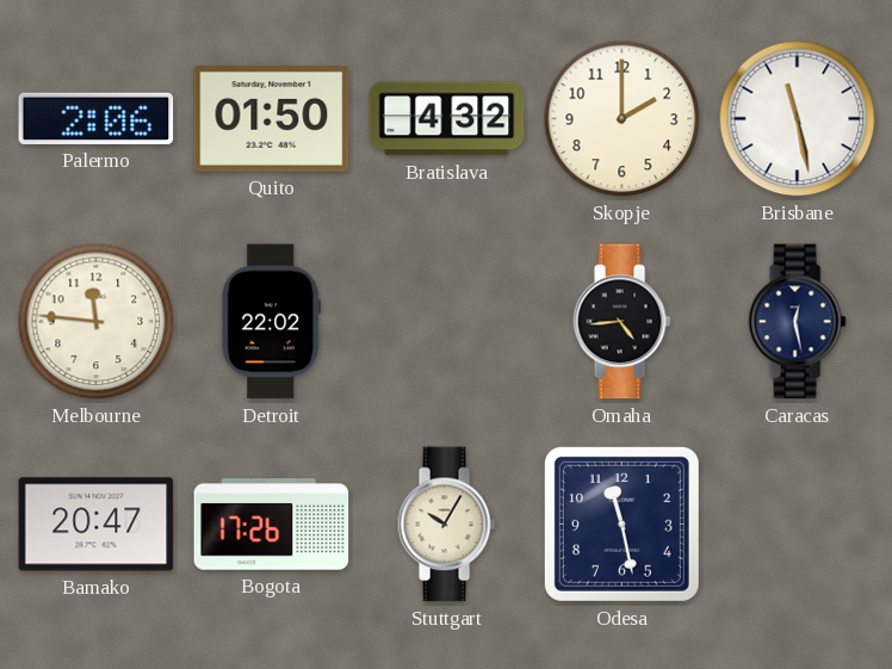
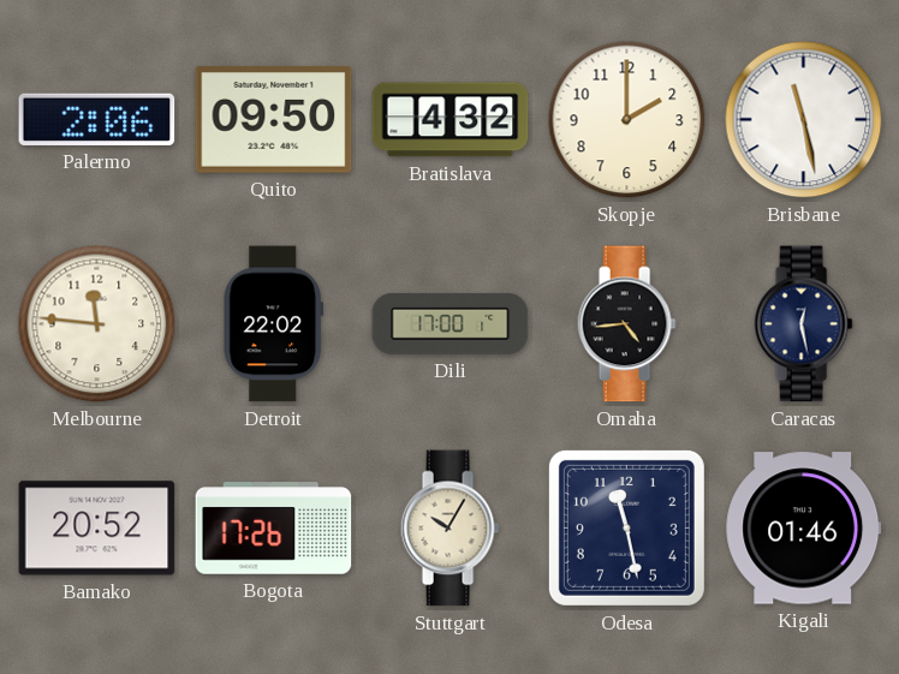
Quito: 01:50 -> 09:50 (274, 120)
Dili: none -> 17:00 (451, 323)
Bamako: 20:47 -> 20:52 (97, 529)
Kigali: none -> 01:46 (804, 529)
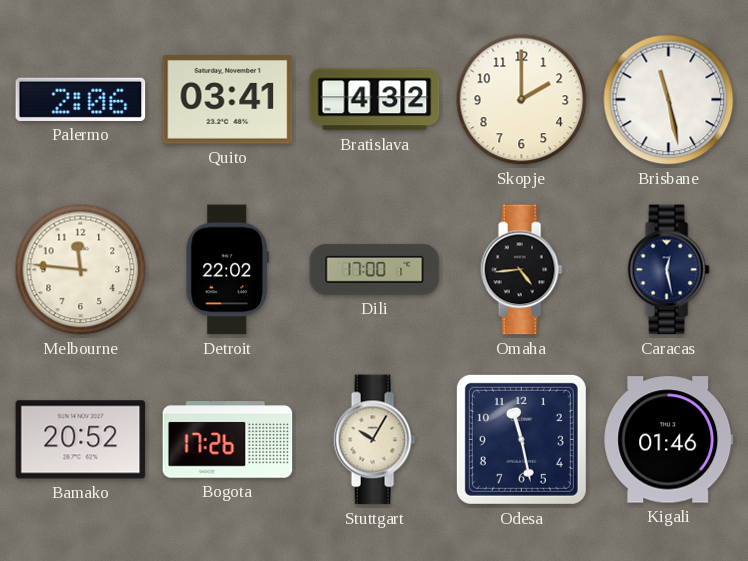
Quito: 09:50 -> 03:41 (228, 100)
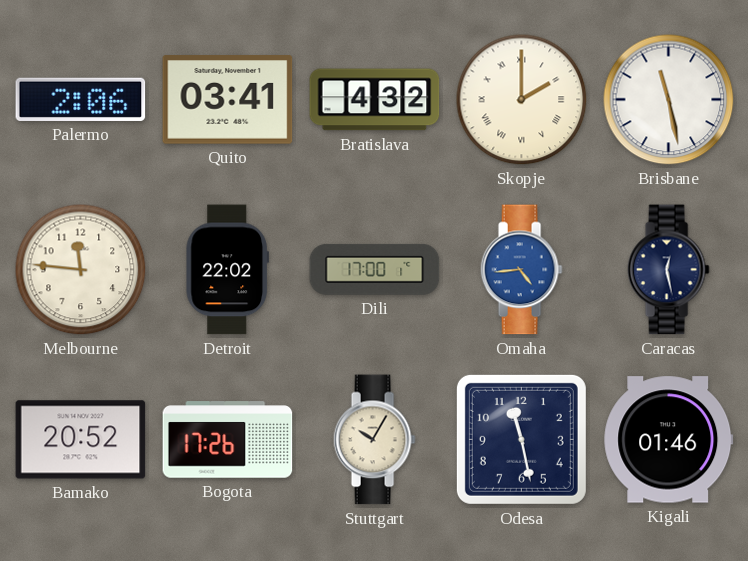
Skopje numerals: Arabic -> Roman (522, 100)
Omaha dial: black -> blue (521, 270)
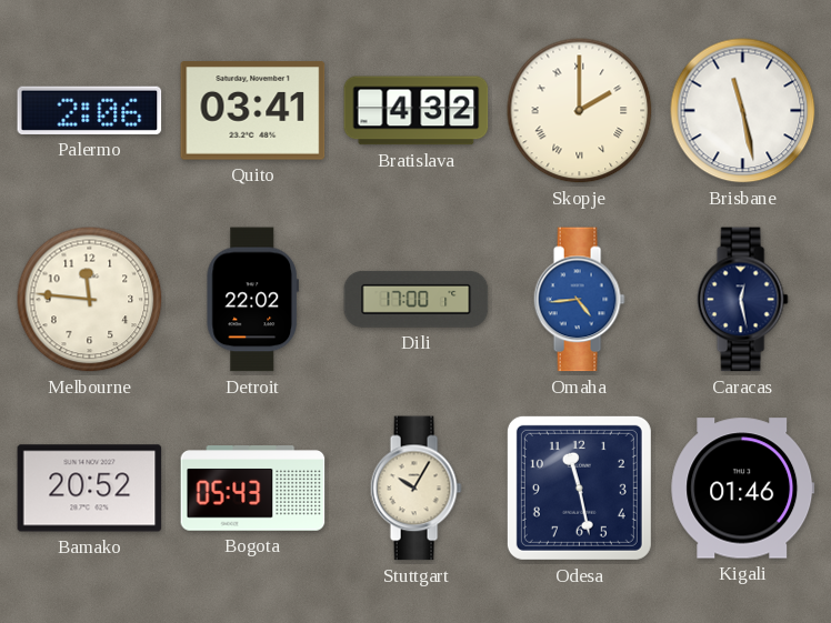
Bogota: 17:26 -> 05:43 (253, 489)
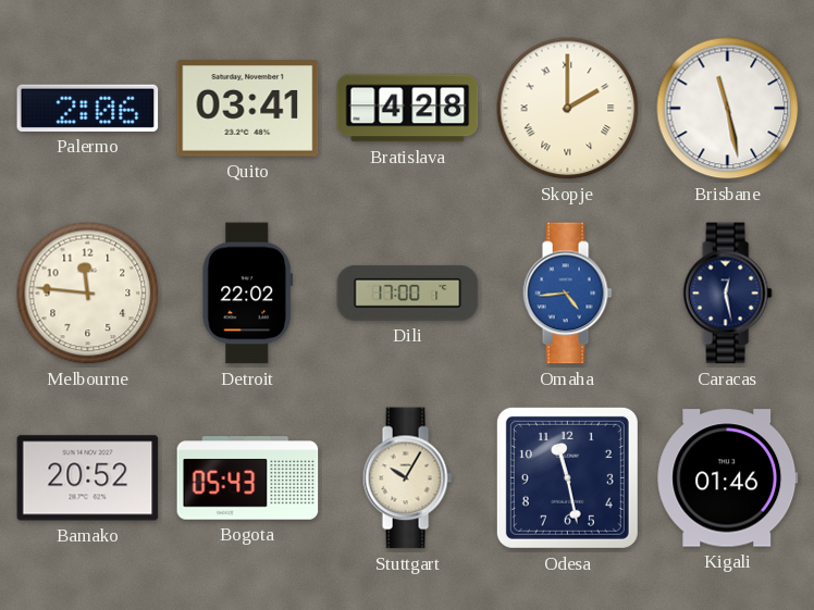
Bratislava: 4:32 -> 4:28 (408, 109)
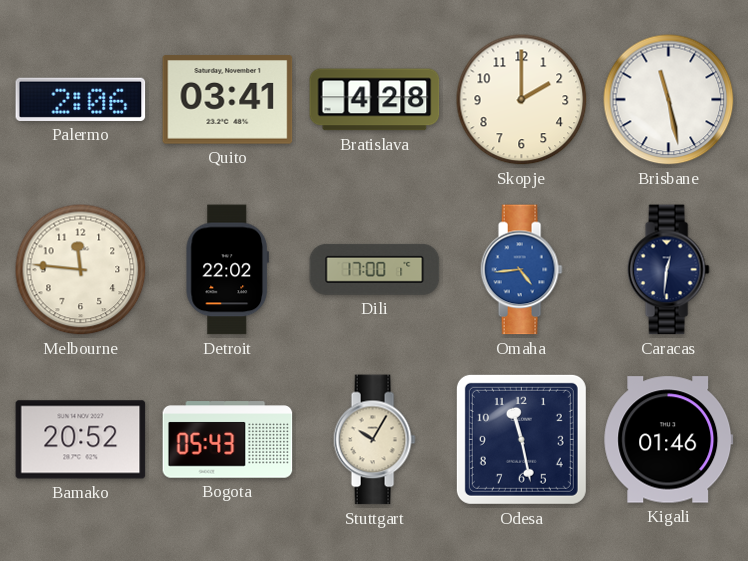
Skopje numerals: Roman -> Arabic (522, 100)
Caracas: 12:28 -> 12:31 (668, 270)
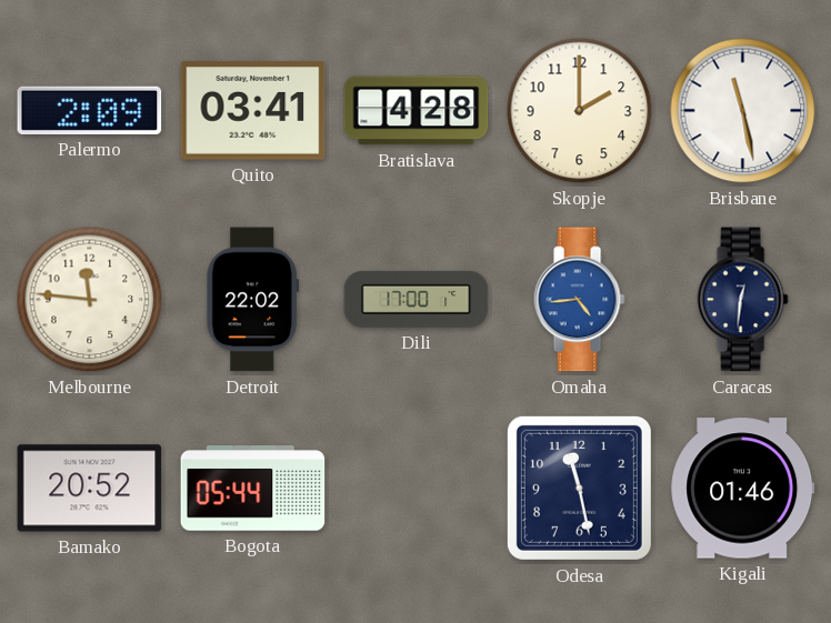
Palermo: 2:06 -> 2:09 (90, 110)
Bogota: 05:43 -> 05:44 (253, 489)
Stuttgart: 10:05 -> none (374, 440)
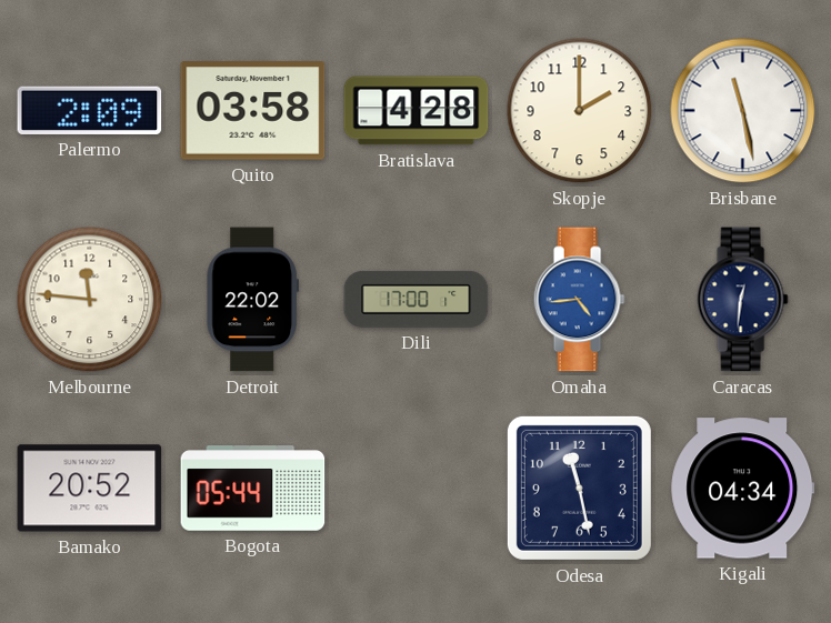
Quito: 03:41 -> 03:58 (253, 111)
Kigali: 01:46 -> 04:34 (743, 489)
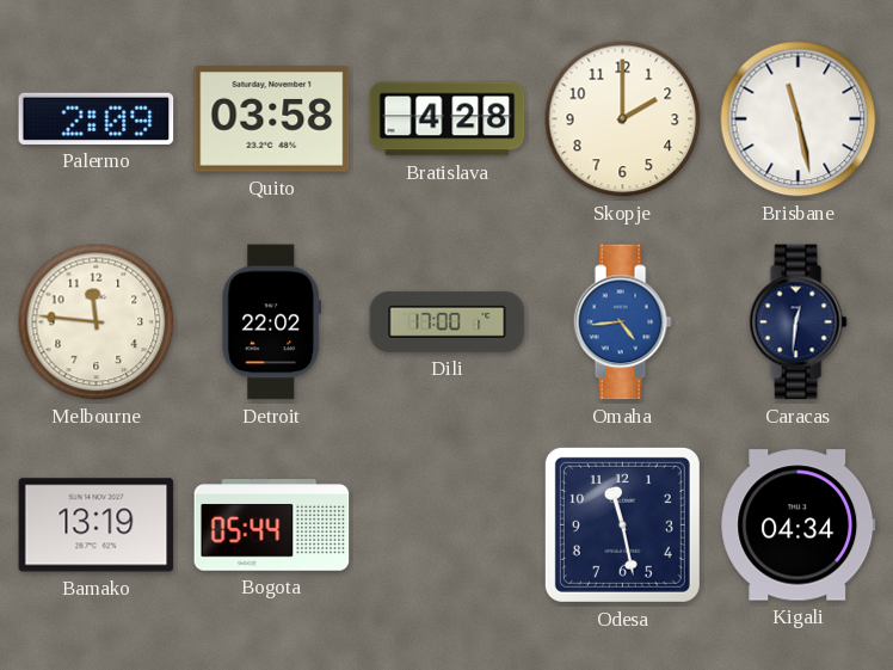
Bamako: 20:52 -> 13:19 (97, 525)
